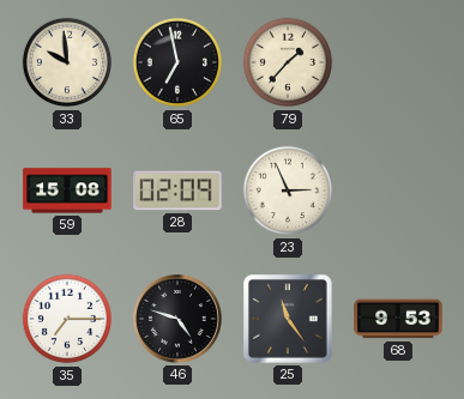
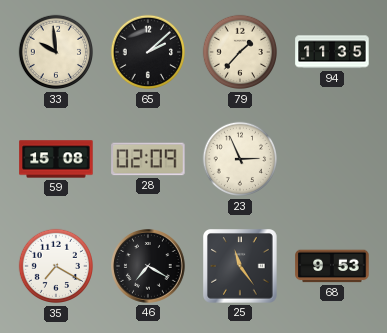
65: 6:58 -> 2:08 (148, 52)
94: none -> 11:35 (332, 52)
35: 7:15 -> 7:20 (56, 266)
46: 4:48 -> 7:20 (149, 267)
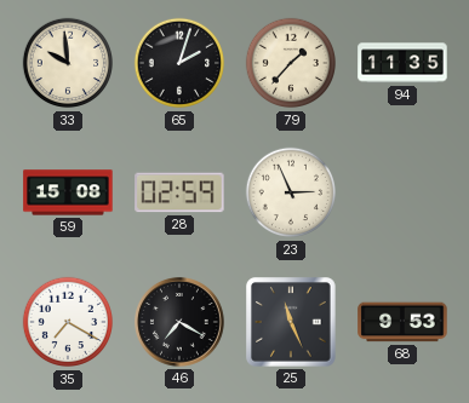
65: 2:08 -> 2:03 (179, 63)
28: 02:09 -> 02:59 (179, 192)
25: 11:24 -> 11:26 (292, 323)
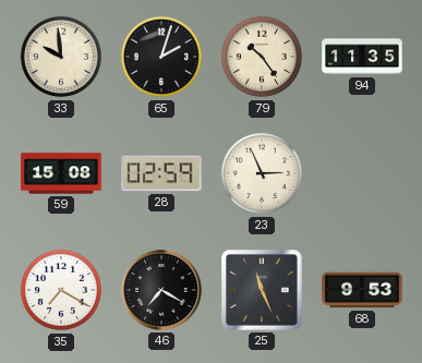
79: 1:37 -> 10:24 (262, 57)
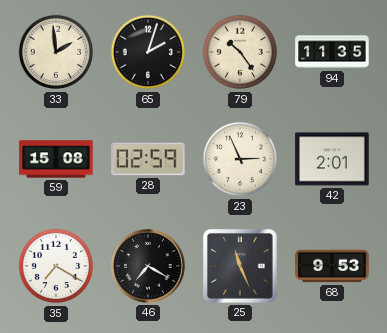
33: 9:59 -> 1:59 (56, 52)
42: none -> 2:01 (332, 159)
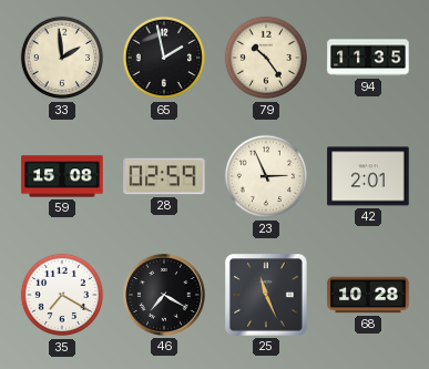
65: 2:03 -> 1:58 (164, 58)
68: 9:53 -> 10:28 (368, 295)
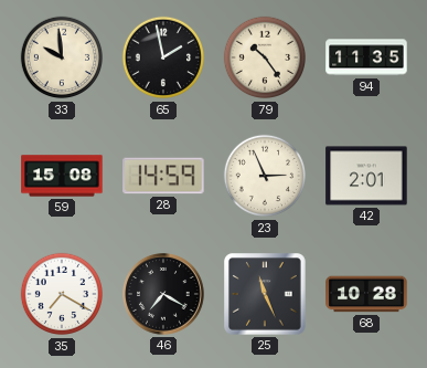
33: 1:59 -> 9:59 (62, 57)
28: 02:59 -> 14:59 (163, 176)
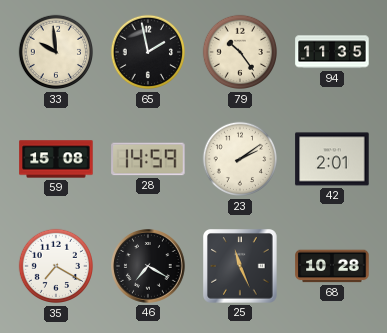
23: 2:56 -> 2:09 (240, 159)
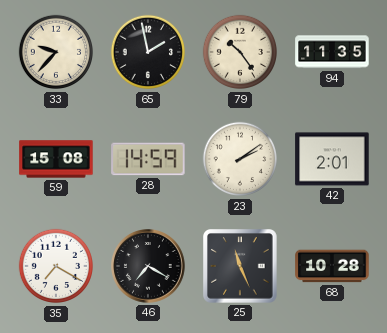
33: 9:59 -> 9:37 (56, 52)
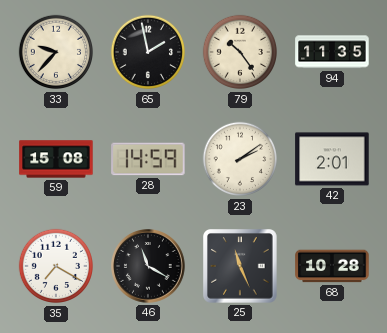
46: 7:20 -> 11:20 (149, 267)
